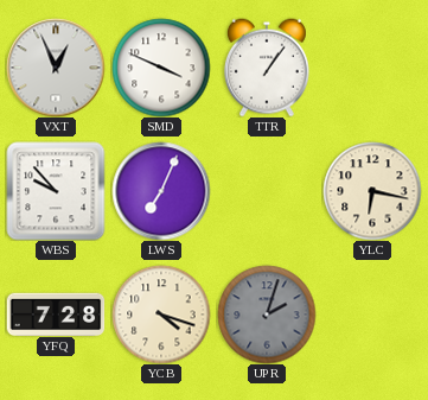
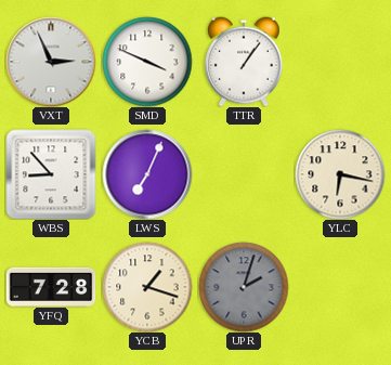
VXT: 12:56 -> 2:56 (51, 62)
WBS: 9:53 -> 8:53 (51, 174)
YCB: 4:18 -> 1:18 (147, 287)
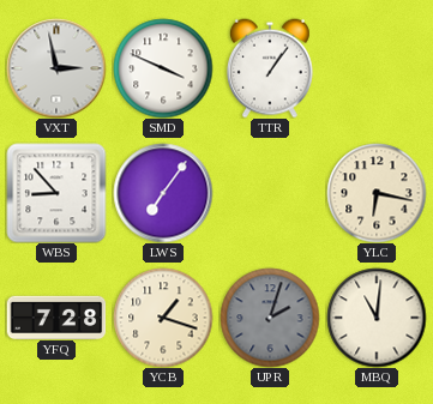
VXT: 2:56 -> 2:58 (56, 68)
LWS: 7:04 -> 7:06 (163, 193)
MBQ: none -> 11:01 (377, 318)
